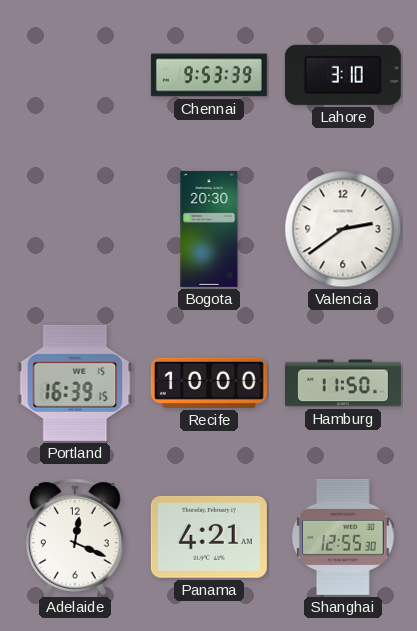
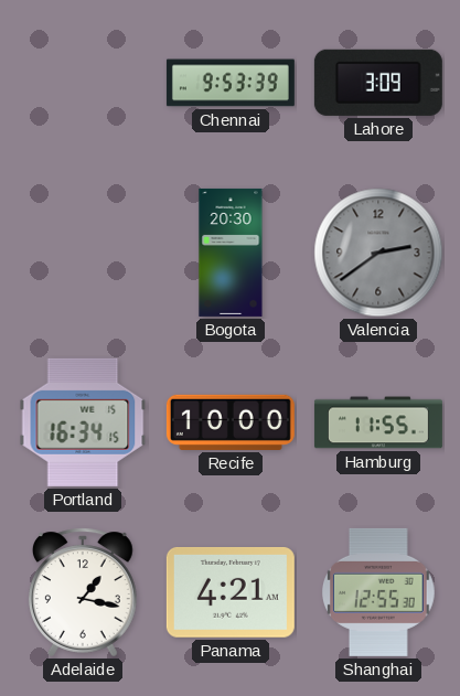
Lahore: 3:10 -> 3:09 (378, 83)
Valencia dial: white -> grey (378, 253)
Portland: 16:39 -> 16:34 (83, 422)
Hamburg: 11:50 -> 11:55 (378, 422)
Adelaide: 12:19 -> 1:17 (83, 592)
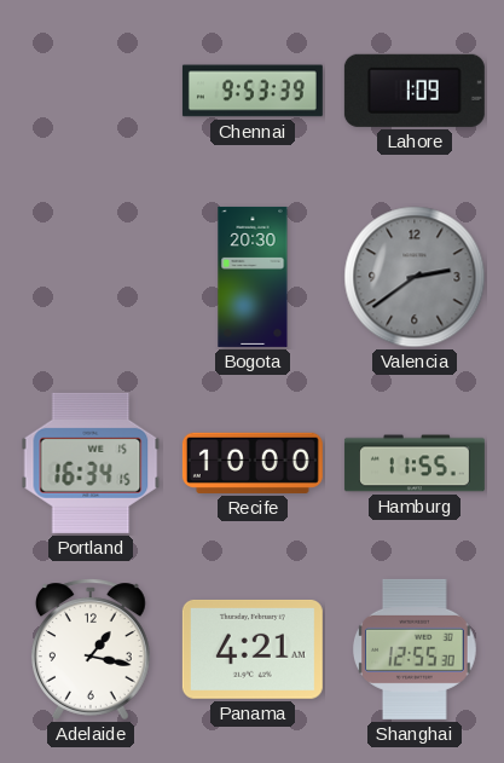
Lahore: 3:09 -> 1:09 (415, 91)
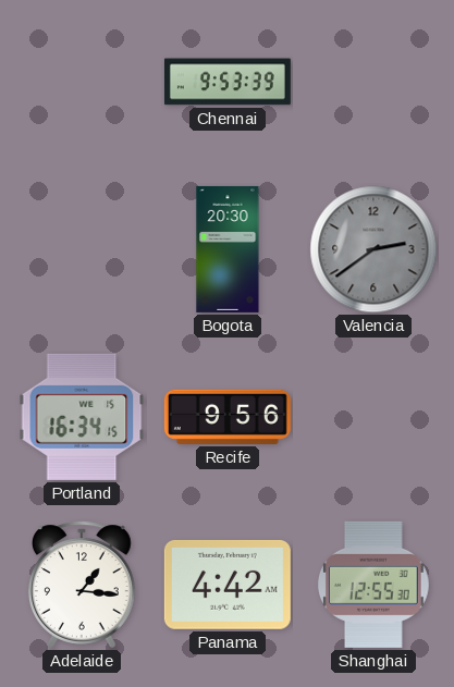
Lahore: 1:09 -> none (415, 91)
Recife: 10:00 -> 9:56 (228, 417)
Hamburg: 11:55 -> none (415, 463)
Adelaide: 1:17 -> 1:16 (82, 585)
Panama: 4:21 -> 4:42 (228, 585)
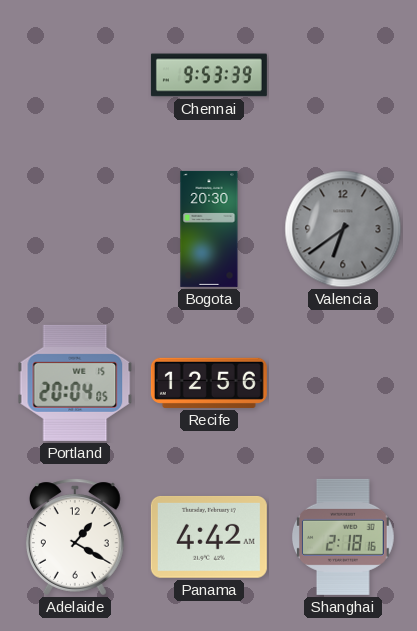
Valencia: 2:39 -> 6:39 (343, 229)
Portland: 16:34 -> 20:04 (75, 383)
Recife: 9:56 -> 12:56 (209, 383)
Adelaide: 1:16 -> 1:20 (75, 537)
Shanghai: 12:55 -> 2:18 (344, 537)
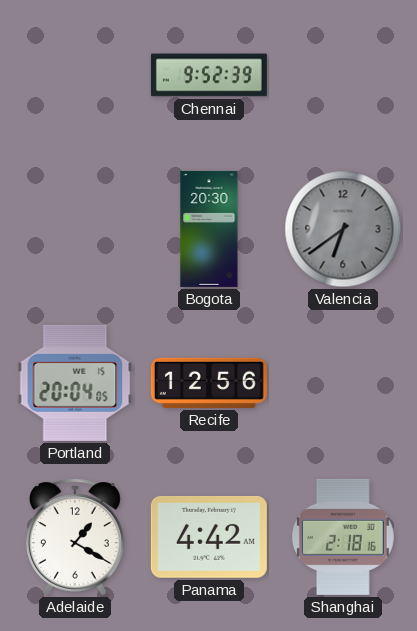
Chennai: 9:53 -> 9:52 (209, 75)
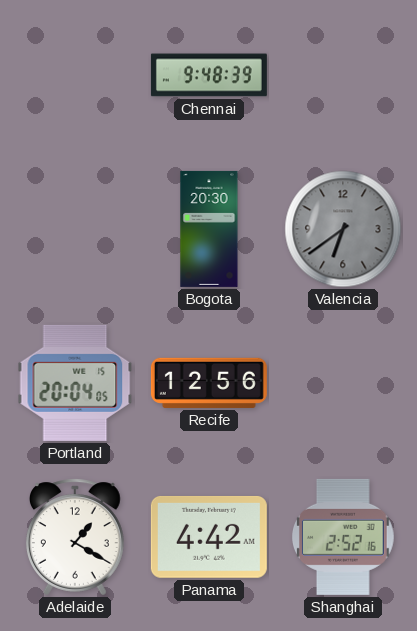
Chennai: 9:52 -> 9:48 (209, 75)
Shanghai: 2:18 -> 2:52 (344, 537)
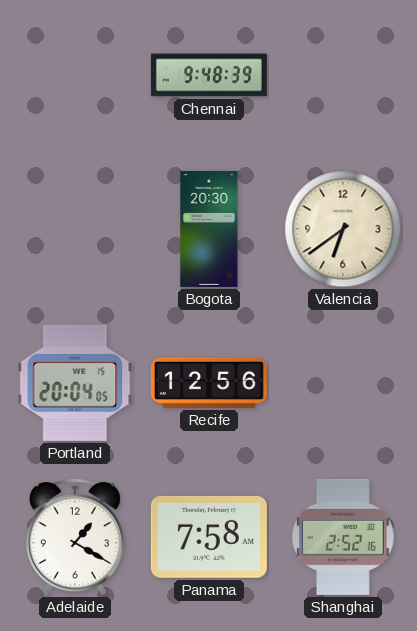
Valencia dial: grey -> cream (343, 229)
Panama: 4:42 -> 7:58 (209, 537)
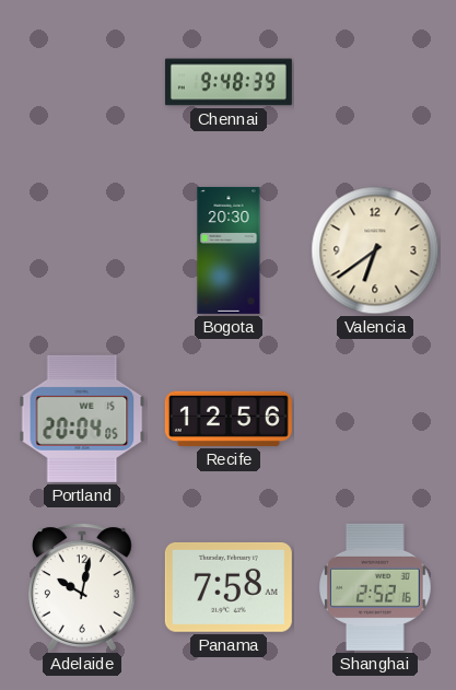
Adelaide: 1:20 -> 10:02 (82, 587)
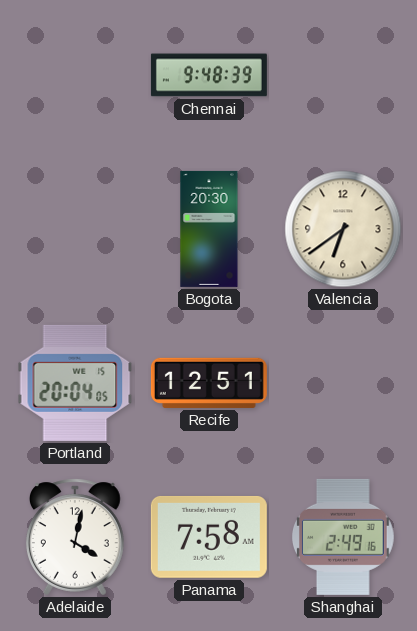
Recife: 12:56 -> 12:51 (209, 383)
Adelaide: 10:02 -> 4:02 (75, 537)
Shanghai: 2:52 -> 2:49 (344, 537)
